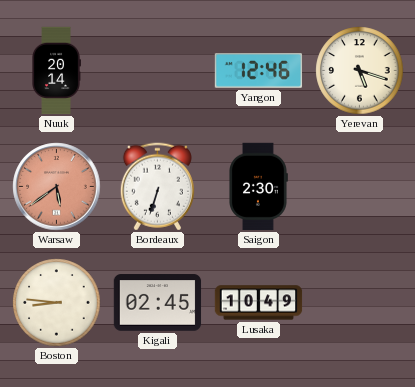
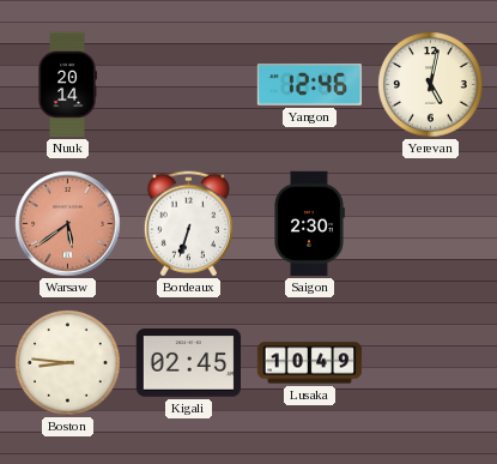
Yerevan: 5:18 -> 5:02 (431, 85)
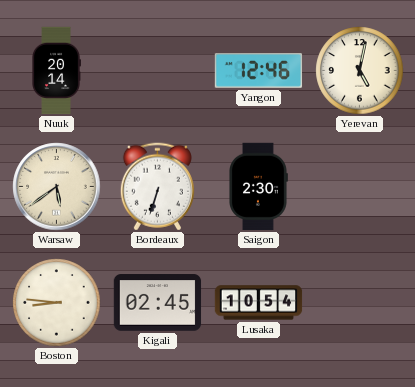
Warsaw dial: salmon -> cream (57, 187)
Lusaka: 10:49 -> 10:54 (259, 303)
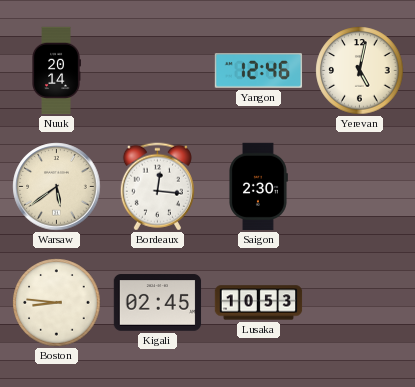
Bordeaux: 6:33 -> 12:16 (157, 187)
Lusaka: 10:54 -> 10:53 (259, 303)
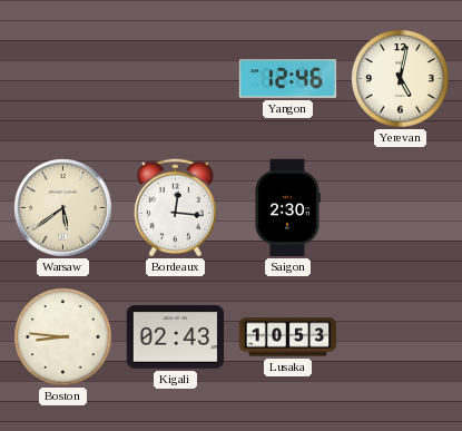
Nuuk: 20:14 -> none (57, 71)
Kigali: 02:45 -> 02:43 (176, 337)
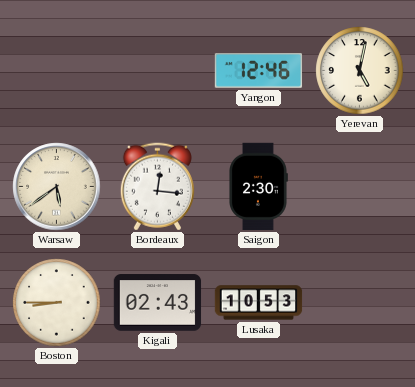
Boston: 8:46 -> 8:45 (57, 303)
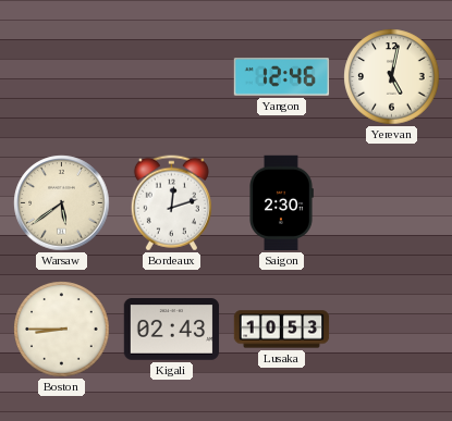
Bordeaux: 12:16 -> 12:12 (171, 203)
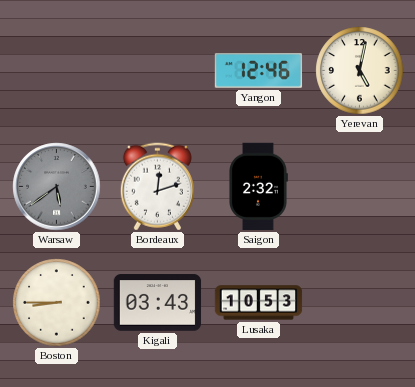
Warsaw dial: cream -> grey (57, 187)
Saigon: 2:30 -> 2:32 (258, 187)
Kigali: 02:43 -> 03:43 (158, 303)
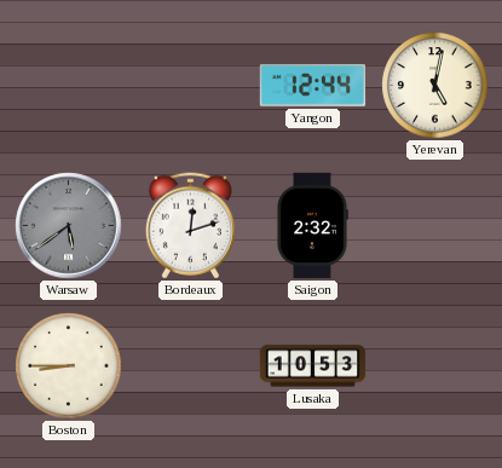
Yangon: 12:46 -> 12:44 (313, 86)
Kigali: 03:43 -> none (158, 303)
